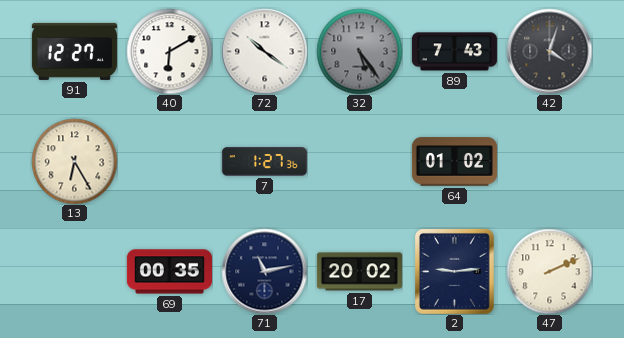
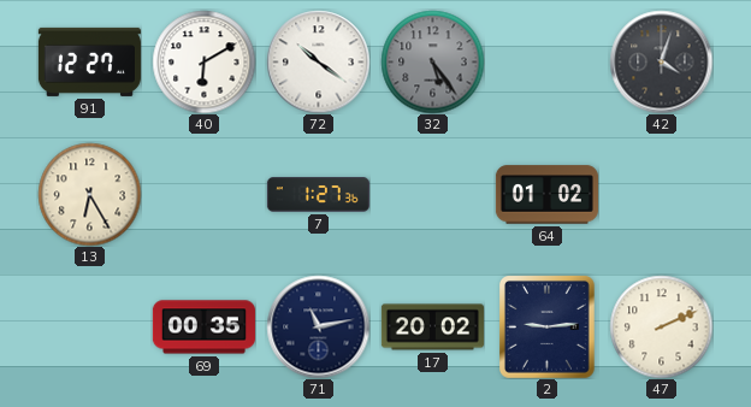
89: 7:43 -> none (454, 52)
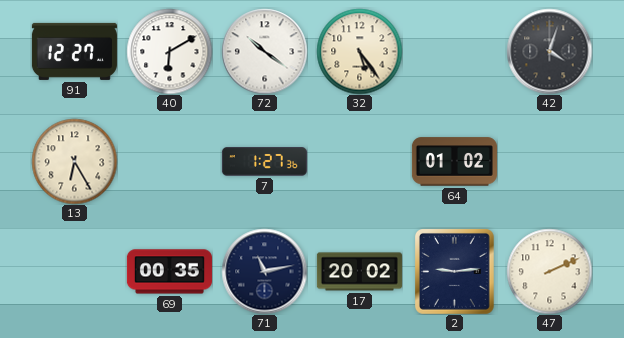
32 dial: grey -> cream (359, 51)
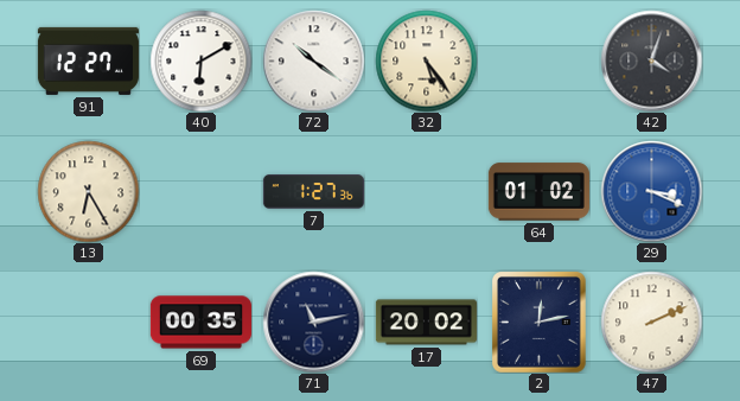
29: none -> 3:19 (651, 191)
2: 9:14 -> 12:13 (540, 323)
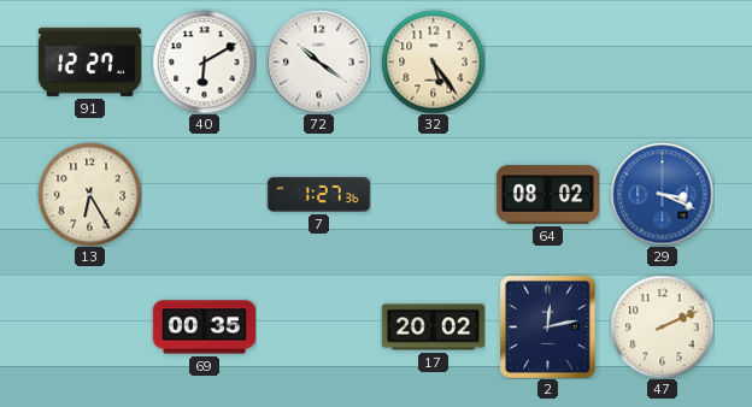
42: 4:03 -> none (651, 61)
64: 01:02 -> 08:02 (547, 195)
71: 11:13 -> none (313, 322)
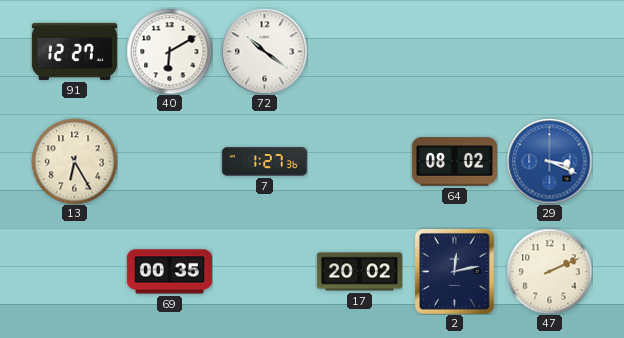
32: 5:24 -> none (433, 61)
